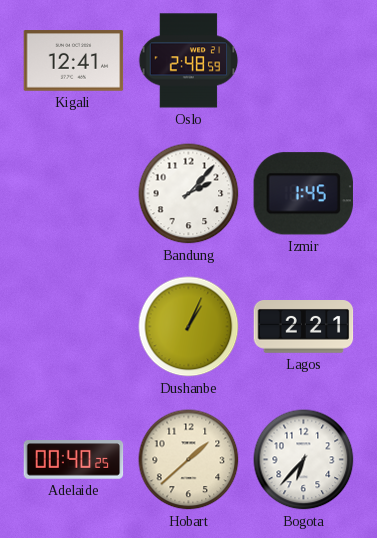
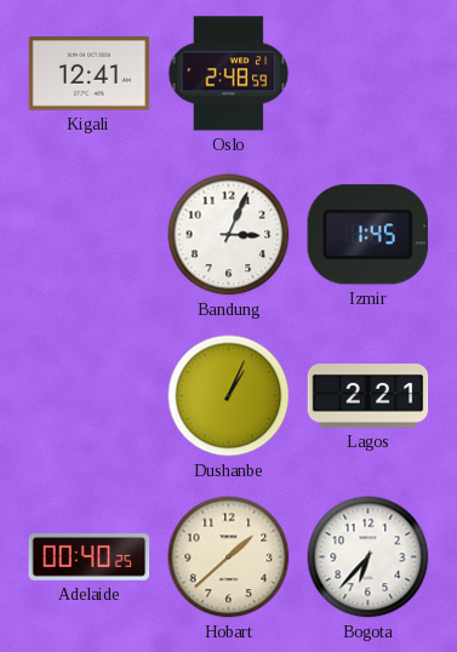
Bandung: 2:07 -> 3:04 (229, 235)
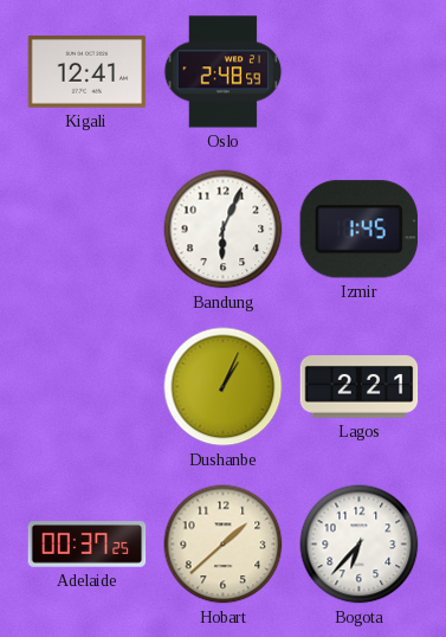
Bandung: 3:04 -> 6:04 (224, 230)
Adelaide: 00:40 -> 00:37 (88, 545)
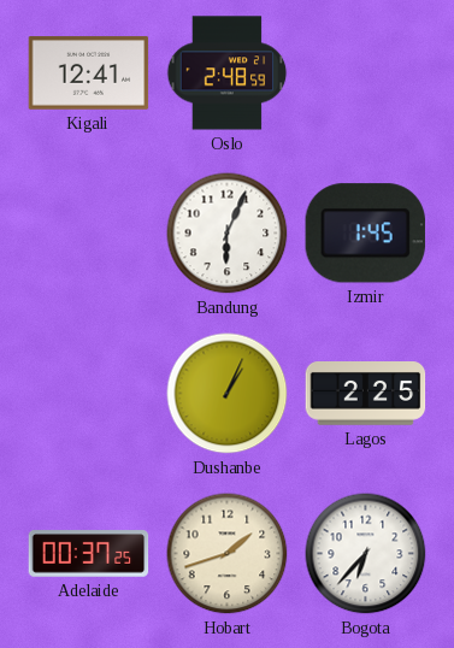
Lagos: 2:21 -> 2:25 (366, 394)
Hobart: 1:38 -> 1:42 (228, 554)
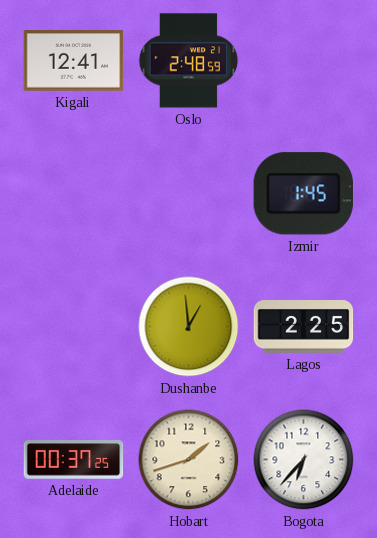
Bandung: 6:04 -> none (228, 234)
Dushanbe: 1:04 -> 12:59 (189, 327)
